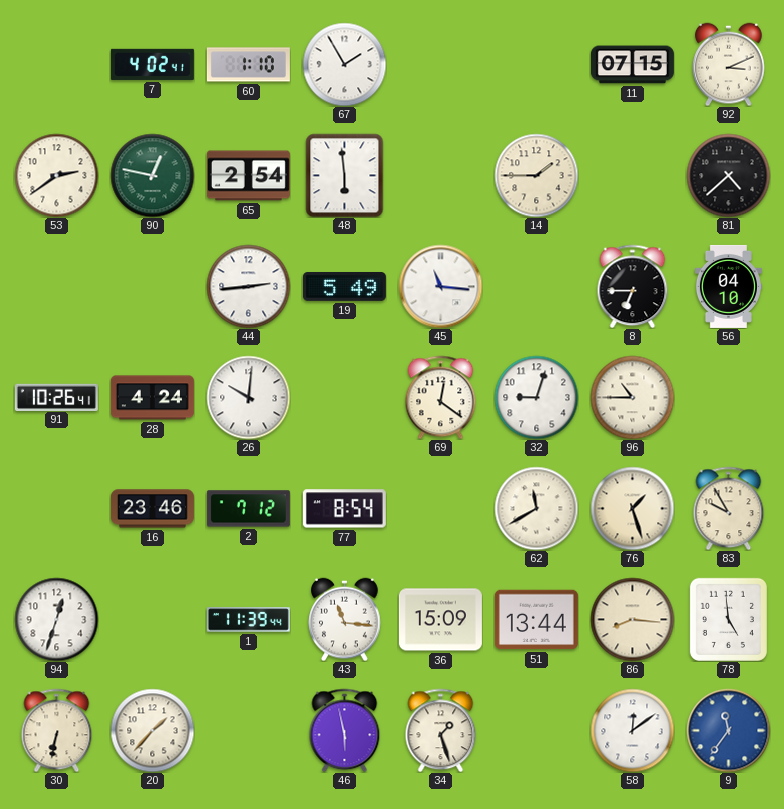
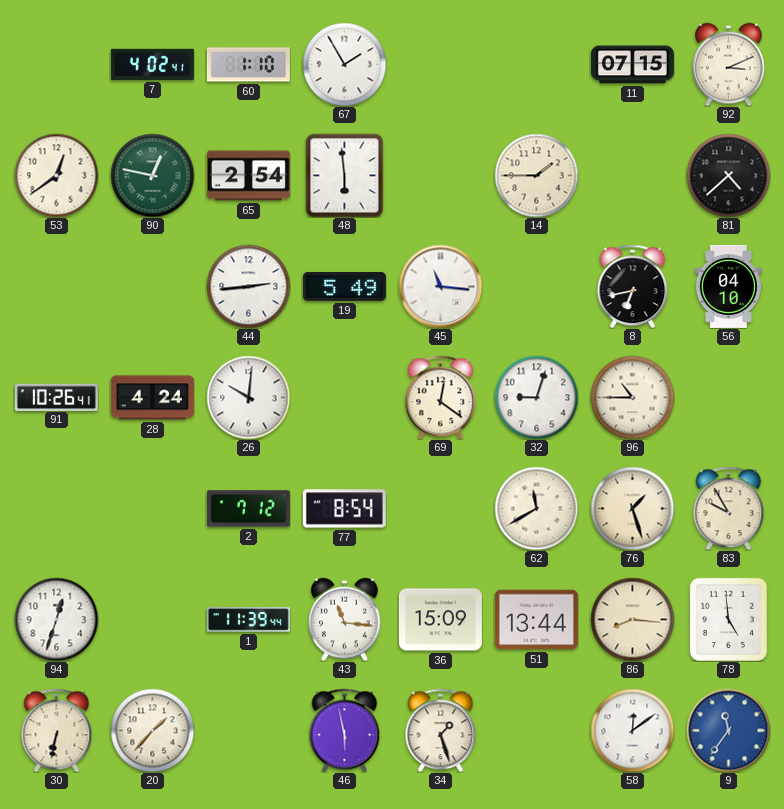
53: 2:39 -> 12:39 (56, 175)
8: 6:45 -> 6:43 (633, 286)
16: 23:46 -> none (152, 509)
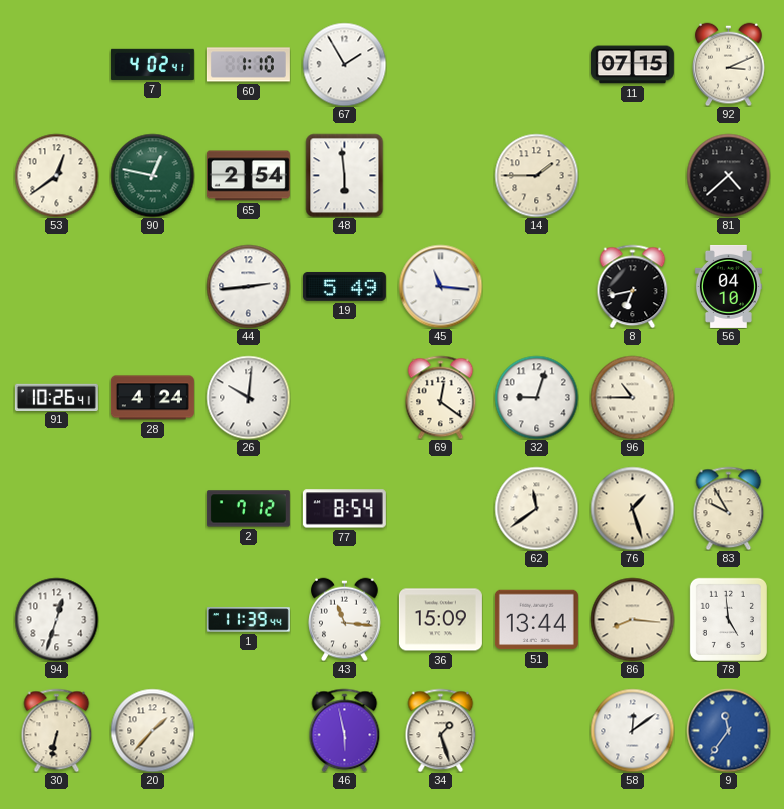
62: 11:40 -> 11:39 (536, 508)
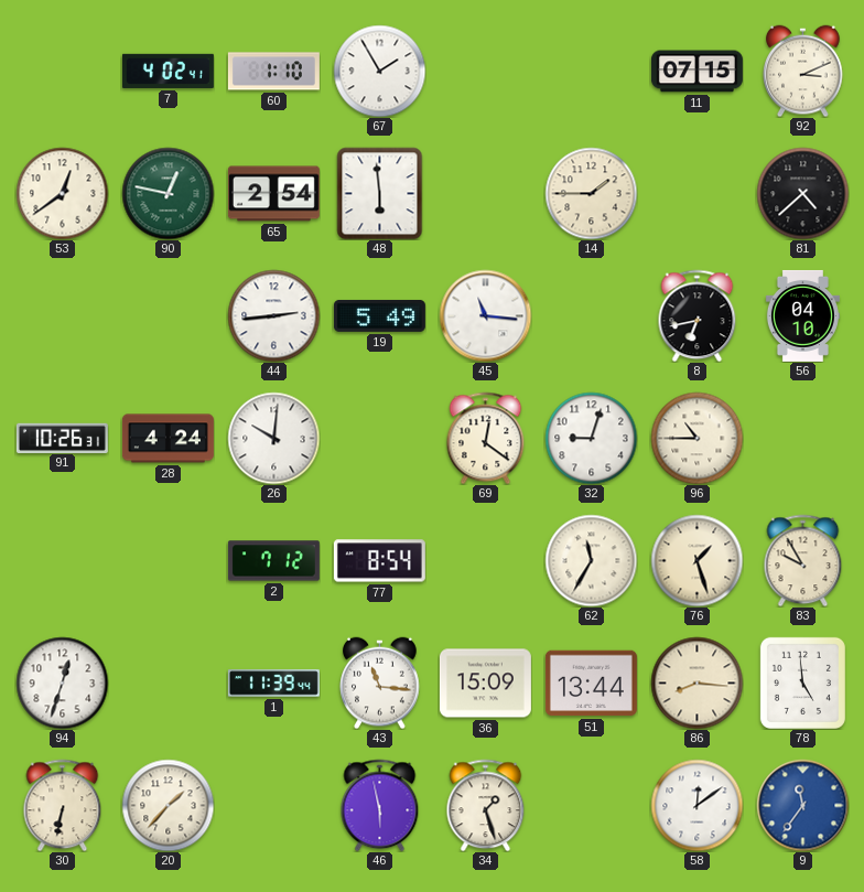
91: 10:26:41 -> 10:26:31 (62, 438)
62: 11:39 -> 11:35 (591, 560)
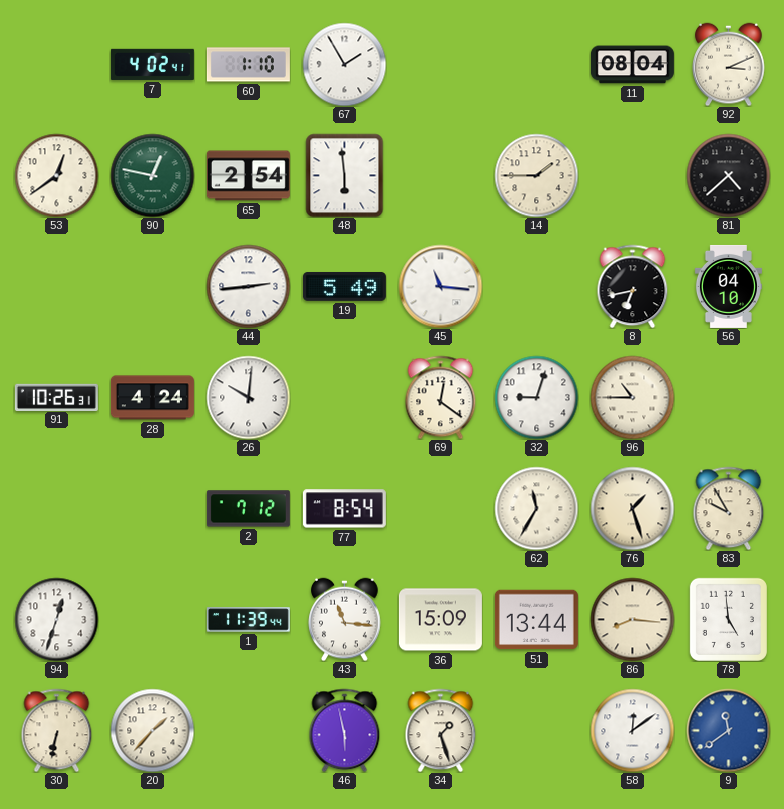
11: 07:15 -> 08:04 (632, 65)
9: 11:36 -> 11:39 (728, 730)
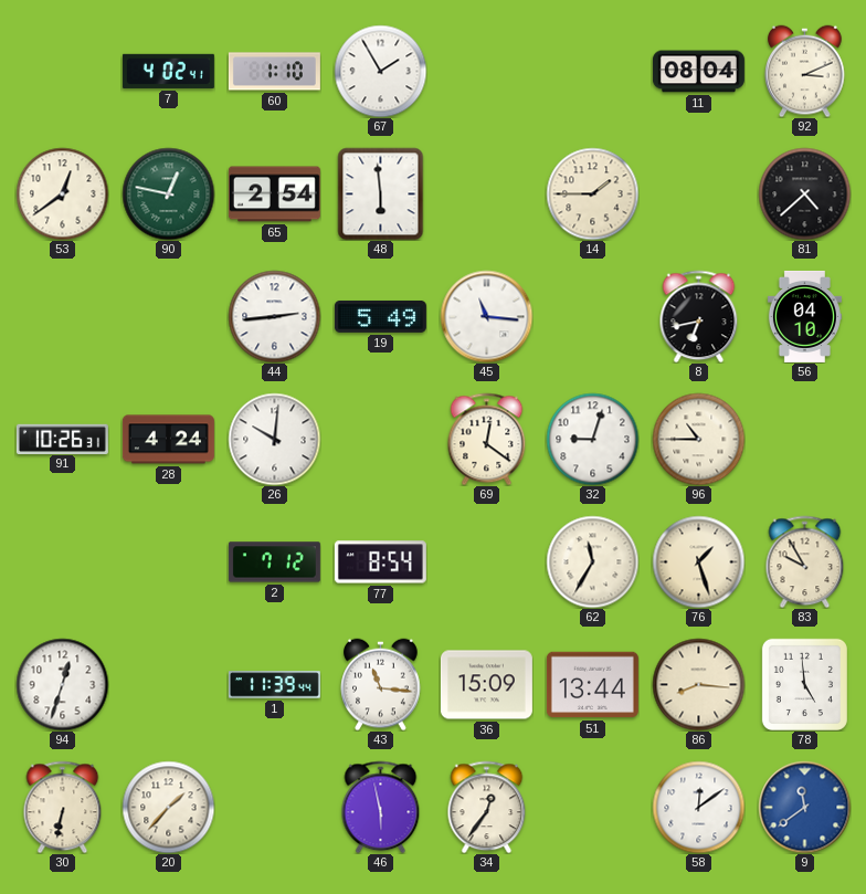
34: 1:27 -> 12:36 (487, 807)
